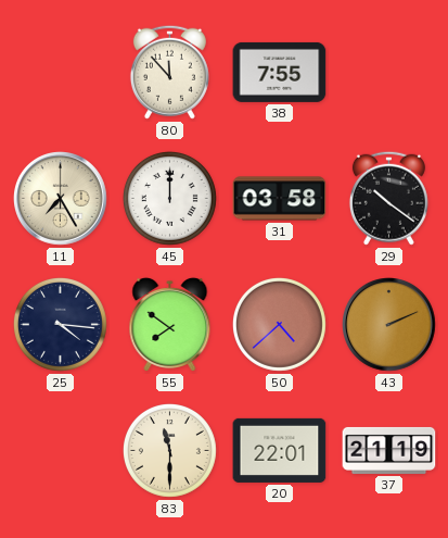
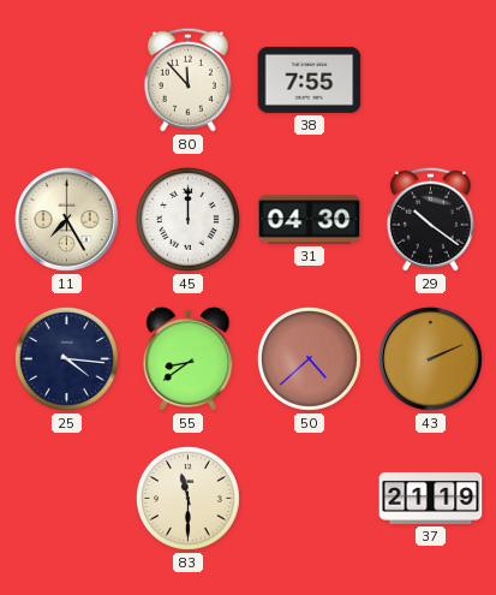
31: 03:58 -> 04:30 (310, 220)
55: 7:51 -> 8:39 (189, 359)
20: 22:01 -> none (280, 450)
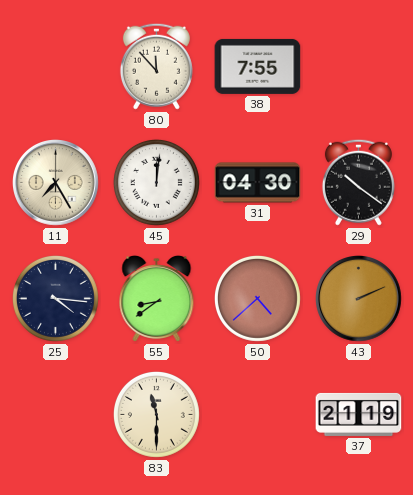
45: 12:00 -> 12:01 (156, 182)
